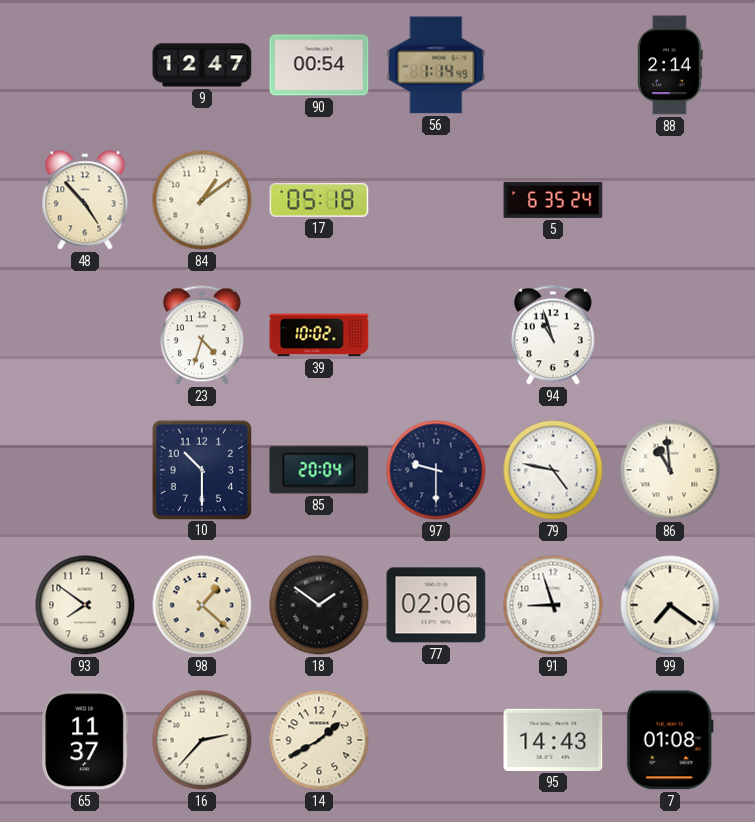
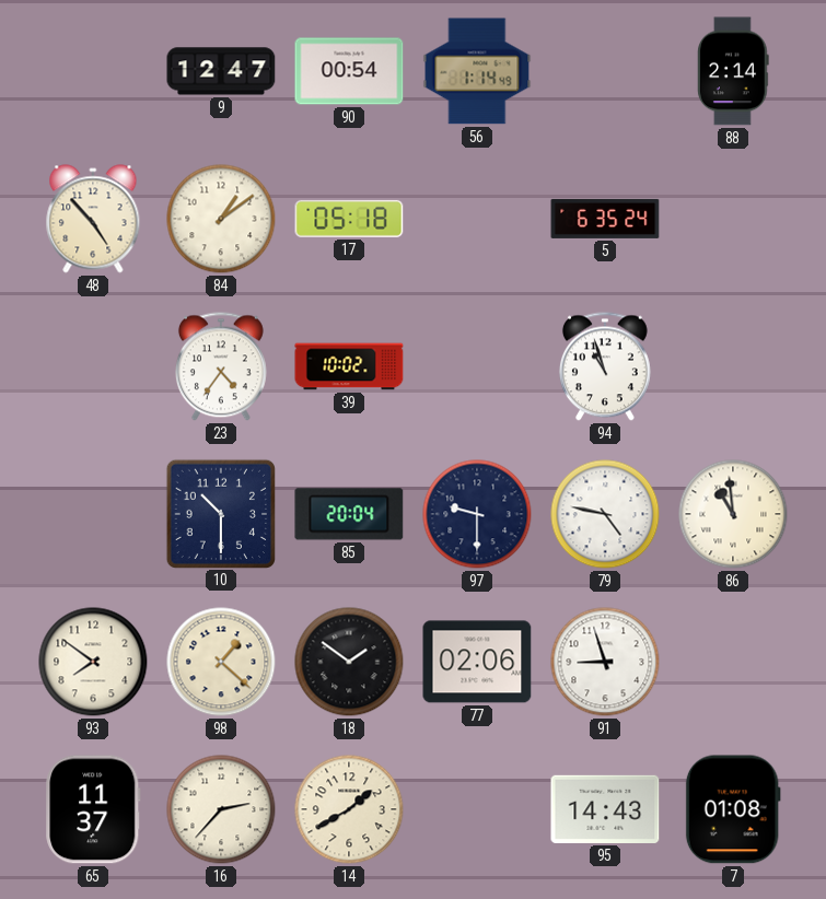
23: 4:33 -> 4:36 (221, 366)
99: 7:21 -> none (670, 605)
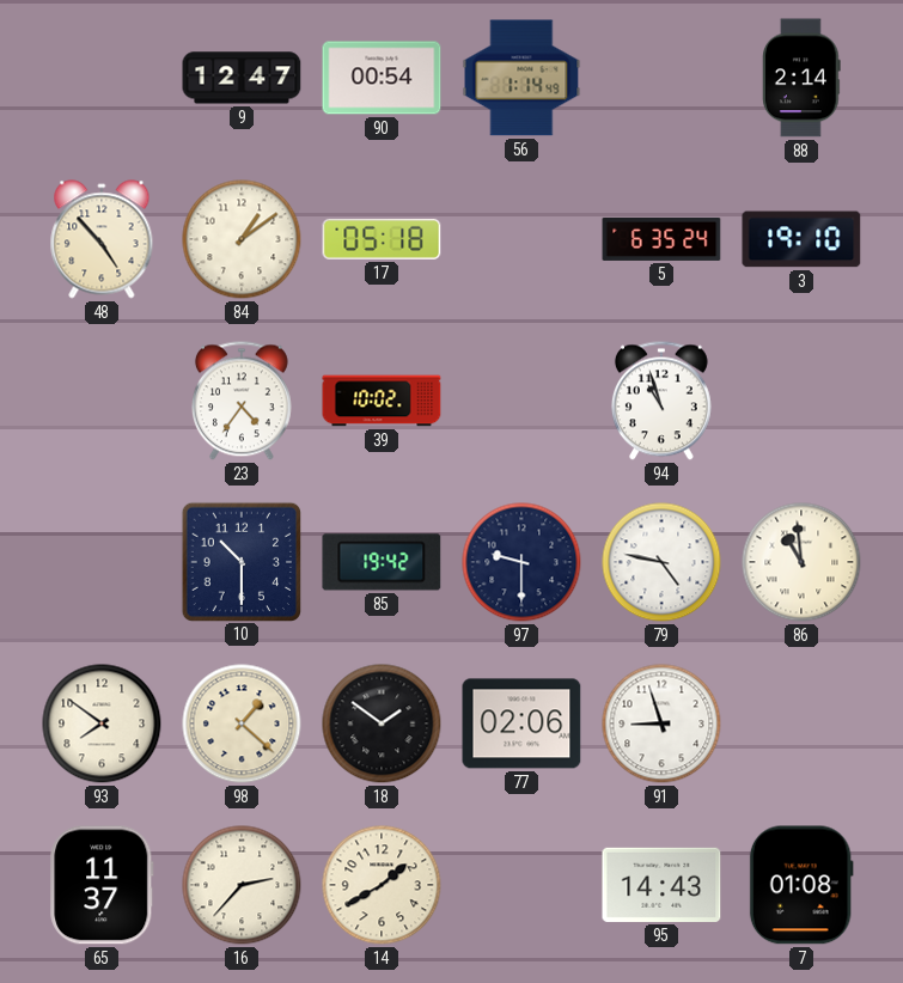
3: none -> 19:10 (801, 239)
85: 20:04 -> 19:42 (382, 562)
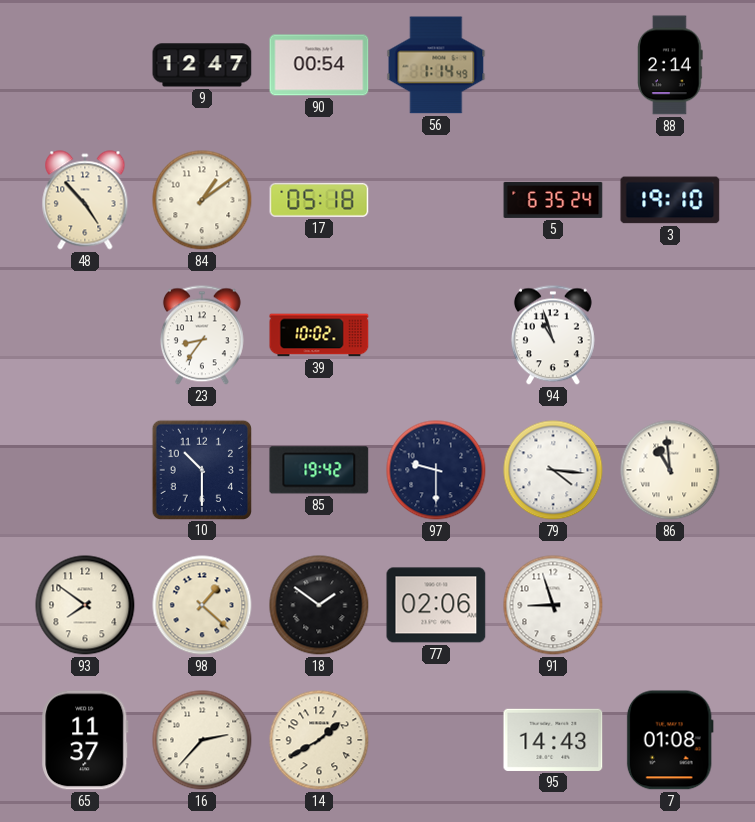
23: 4:36 -> 8:36 (202, 335)
79: 4:47 -> 4:16 (553, 470)
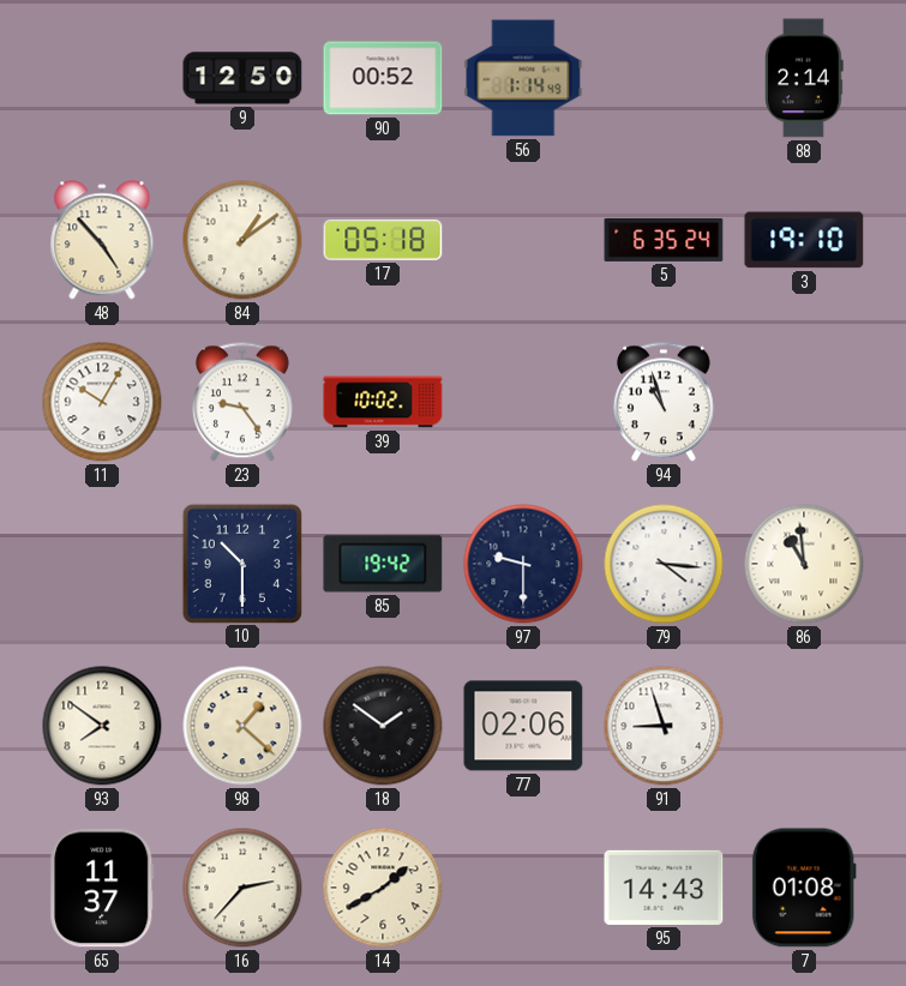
9: 12:47 -> 12:50 (242, 78)
90: 00:54 -> 00:52 (383, 78)
11: none -> 10:05 (102, 402)
23: 8:36 -> 9:24 (242, 402)
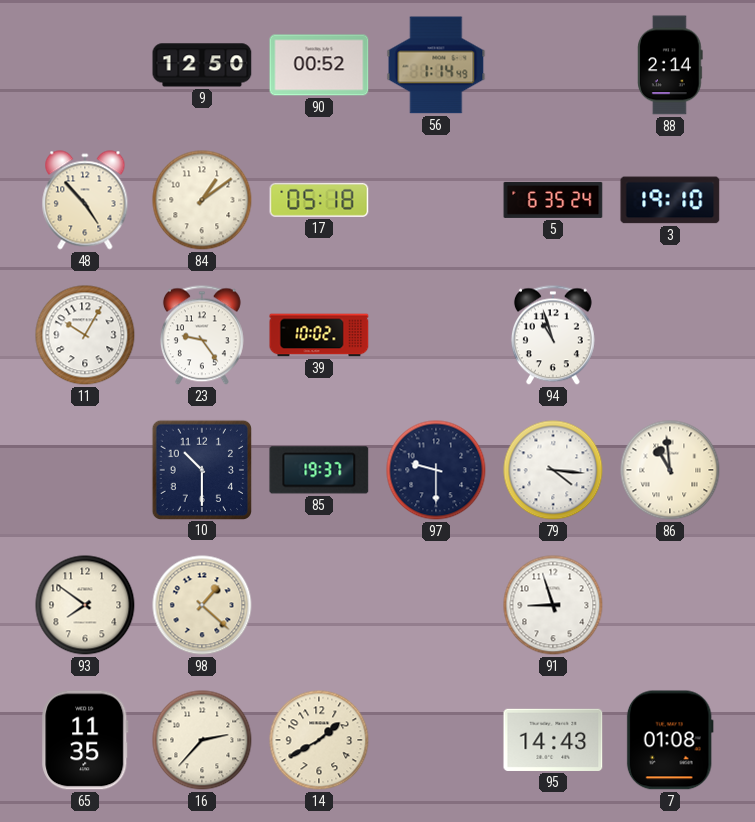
85: 19:42 -> 19:37 (319, 470)
18: 1:51 -> none (383, 726)
77: 02:06 -> none (523, 726)
65: 11:37 -> 11:35 (85, 740)
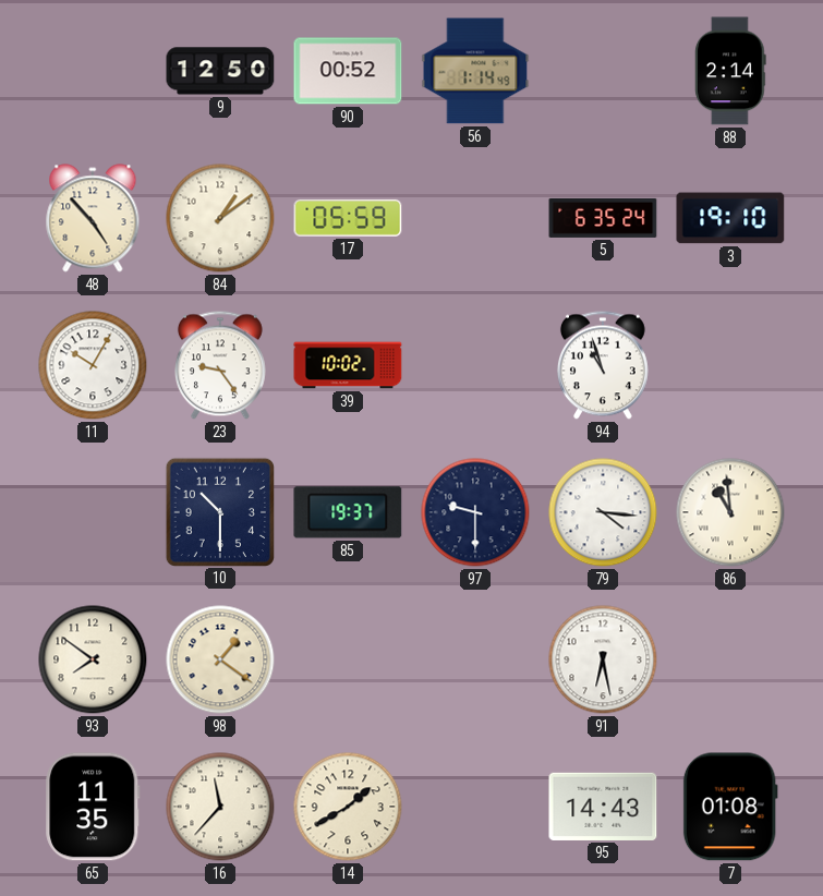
17: 05:18 -> 05:59 (348, 218)
98: 1:22 -> 1:21 (220, 659)
91: 8:57 -> 6:28 (603, 659)
16: 2:37 -> 11:37 (220, 807)
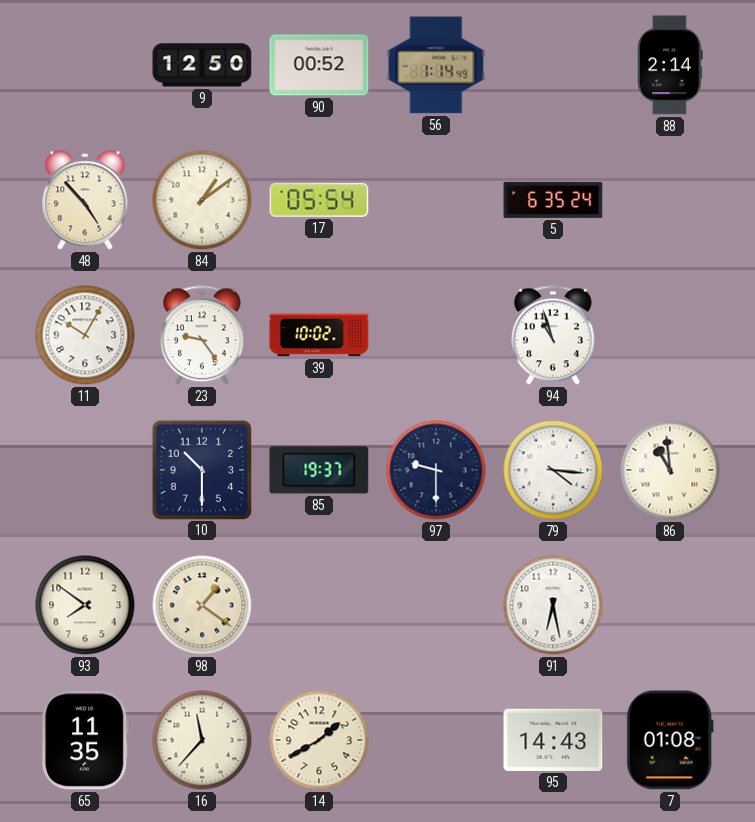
17: 05:59 -> 05:54 (319, 200)
3: 19:10 -> none (730, 218)
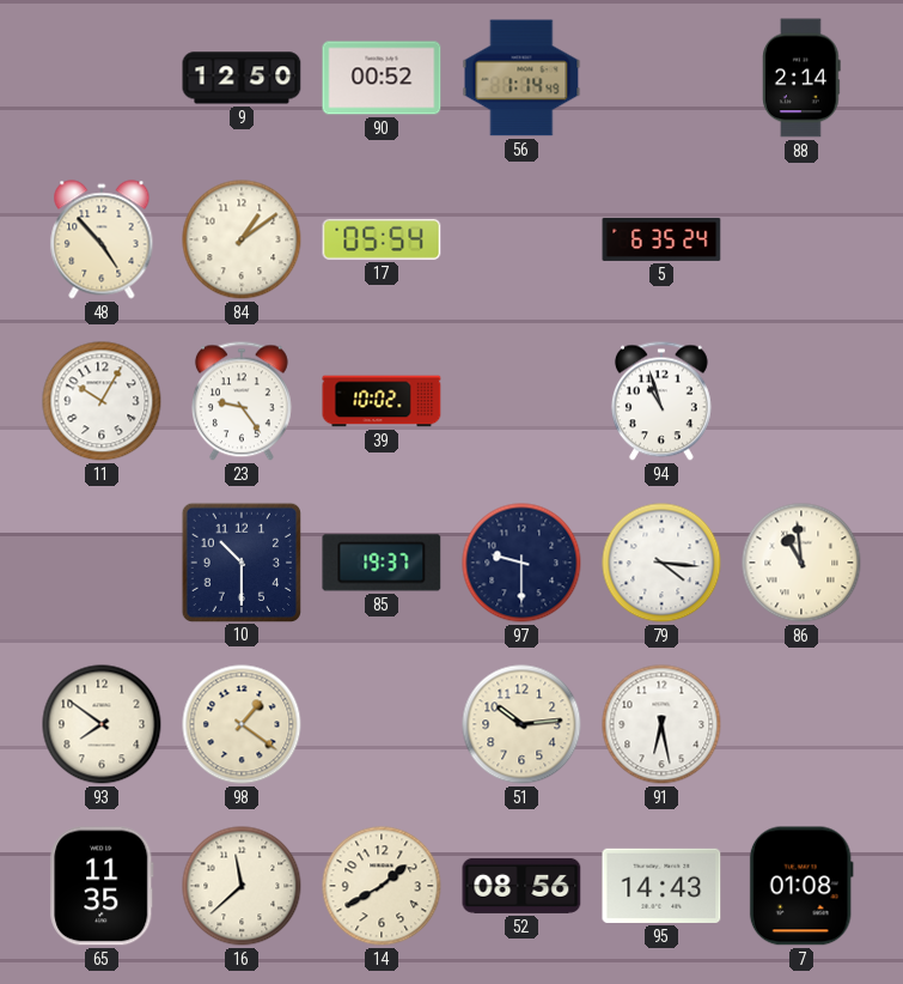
51: none -> 10:14 (521, 724)
16: 11:37 -> 11:38 (242, 886)
52: none -> 08:56 (521, 886)
